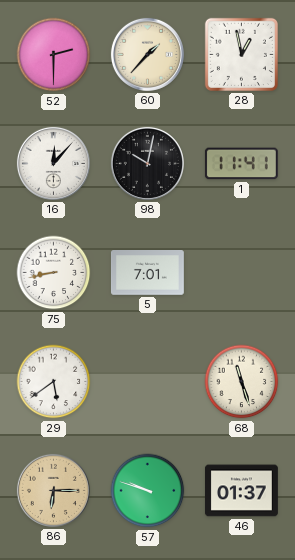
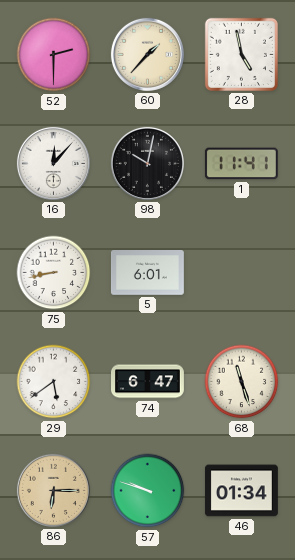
28: 12:58 -> 4:58 (241, 54)
5: 7:01 -> 6:01 (147, 273)
74: none -> 6:47 (148, 382)
46: 01:37 -> 01:34 (242, 491)
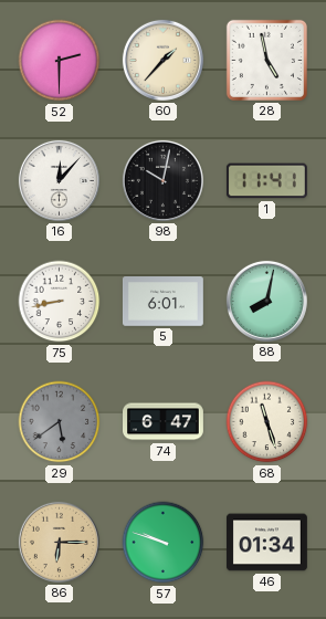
88: none -> 8:02 (266, 301)
29 dial: white -> grey (60, 422)
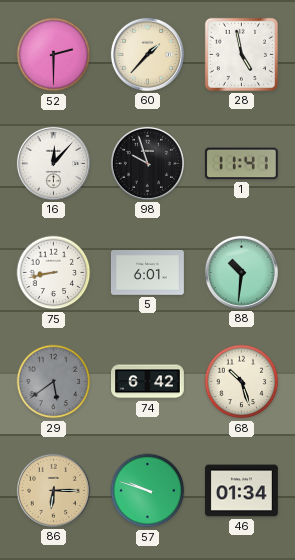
98: 10:02 -> 9:57 (147, 163)
88: 8:02 -> 10:31 (241, 272)
74: 6:47 -> 6:42 (148, 382)
68: 11:27 -> 10:27 (242, 382)
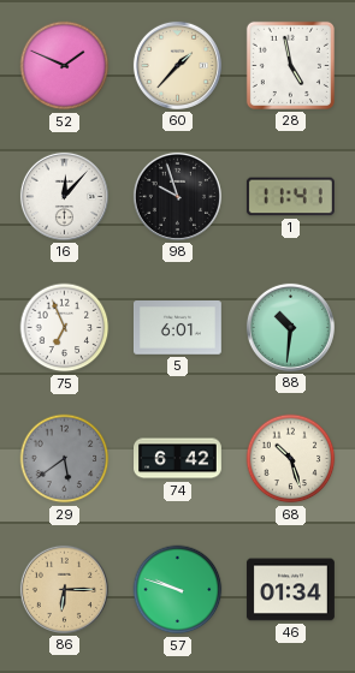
52: 2:30 -> 1:49 (65, 66)
75: 8:43 -> 6:56 (65, 328)
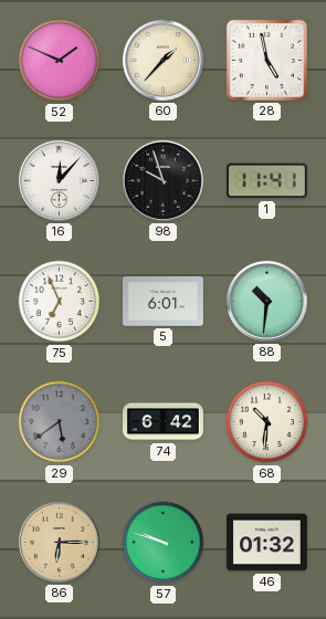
68: 10:27 -> 10:31 (267, 422)
46: 01:34 -> 01:32 (267, 543)
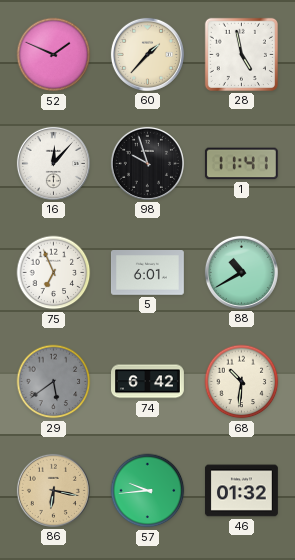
88: 10:31 -> 10:40 (241, 272)
86: 6:15 -> 6:17 (53, 490)
57: 9:48 -> 9:44 (148, 491)
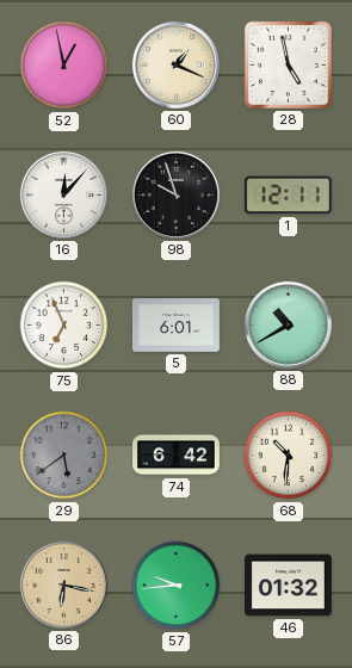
52: 1:49 -> 12:58 (64, 66)
60: 1:37 -> 1:19 (175, 64)
1: 11:41 -> 12:11 (288, 196)
